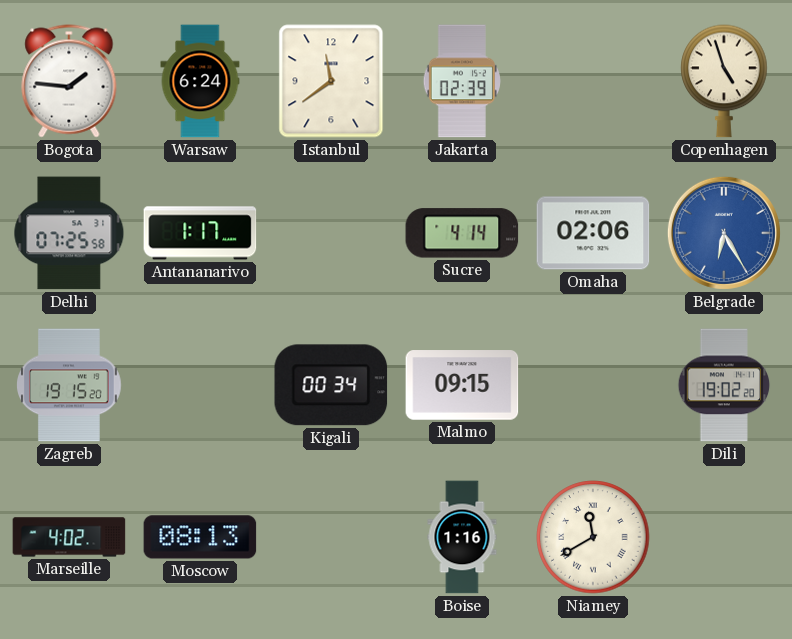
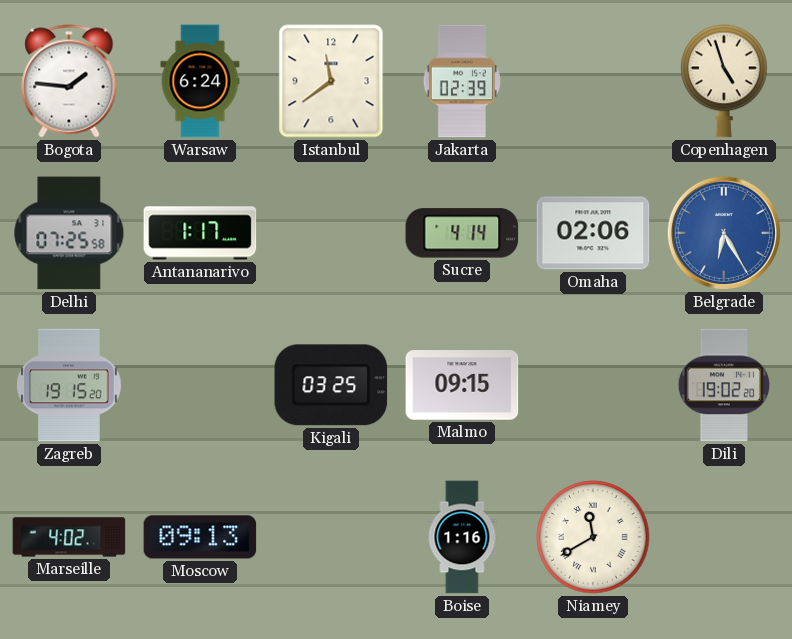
Kigali: 00:34 -> 03:25 (331, 385)
Moscow: 08:13 -> 09:13 (200, 537)
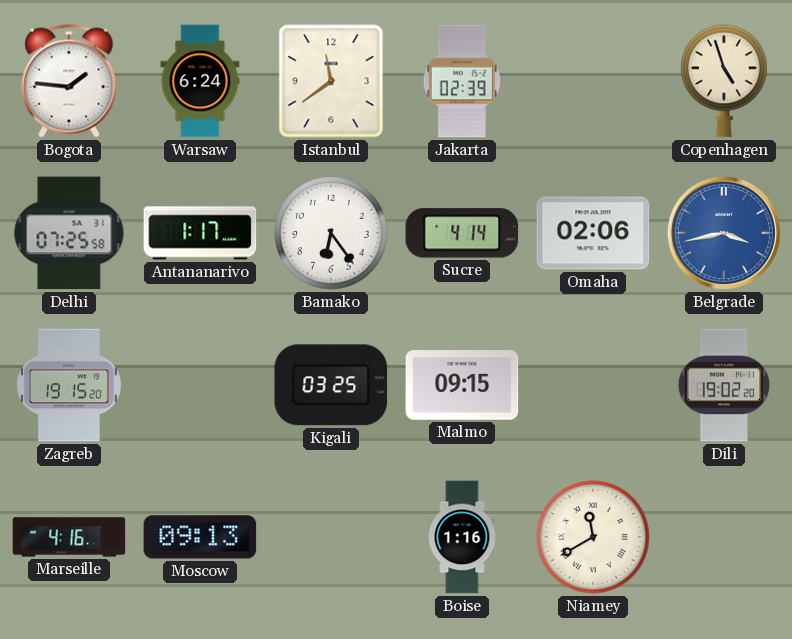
Bamako: none -> 6:24 (331, 233)
Belgrade: 6:25 -> 3:43 (724, 233)
Marseille: 4:02 -> 4:16 (69, 537)
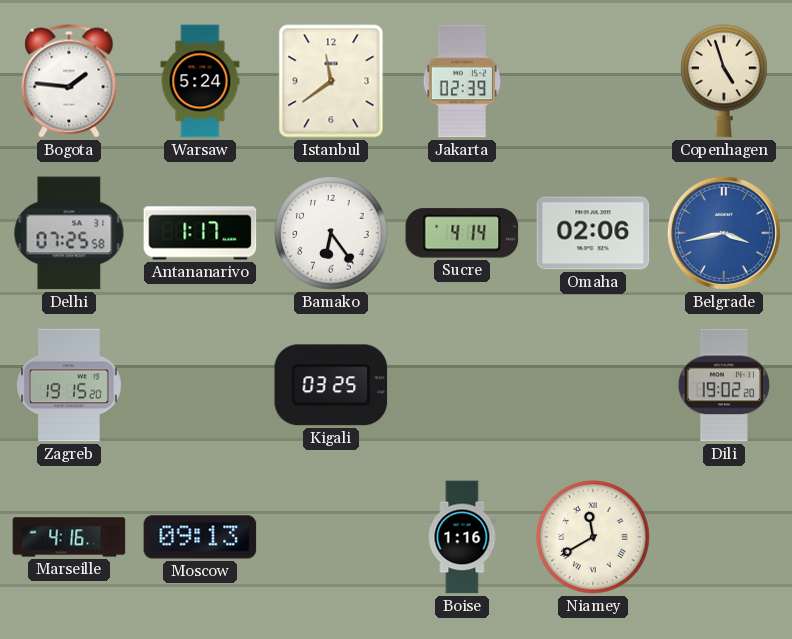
Warsaw: 6:24 -> 5:24 (200, 81)
Malmo: 09:15 -> none (462, 385)
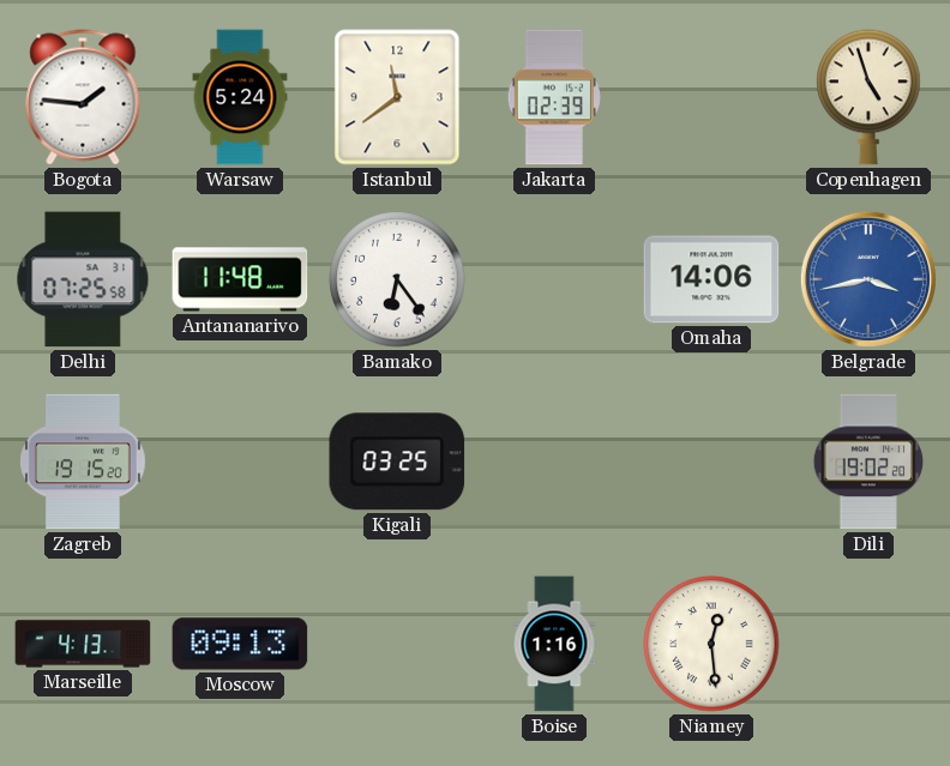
Antananarivo: 1:17 -> 11:48 (240, 279)
Sucre: 4:14 -> none (462, 233)
Omaha: 02:06 -> 14:06 (711, 279)
Marseille: 4:16 -> 4:13 (83, 644)
Niamey: 11:40 -> 12:29 (711, 644)
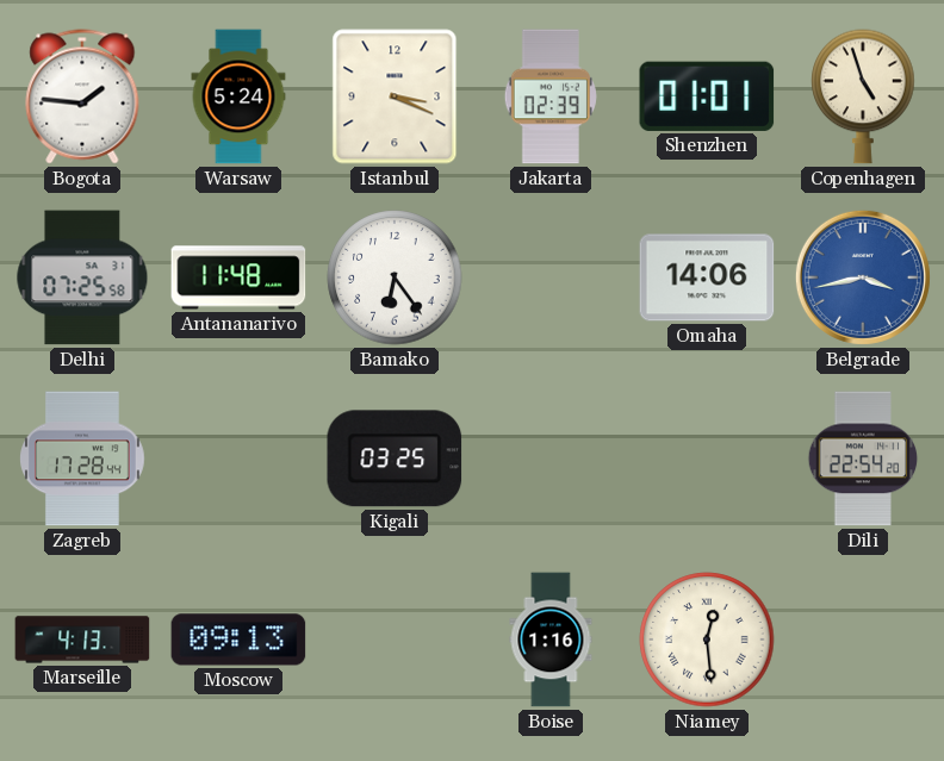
Istanbul: 11:39 -> 3:19 (395, 96)
Shenzhen: none -> 01:01 (707, 96)
Zagreb: 19:15 -> 17:28 (83, 459)
Dili: 19:02 -> 22:54 (863, 459)
